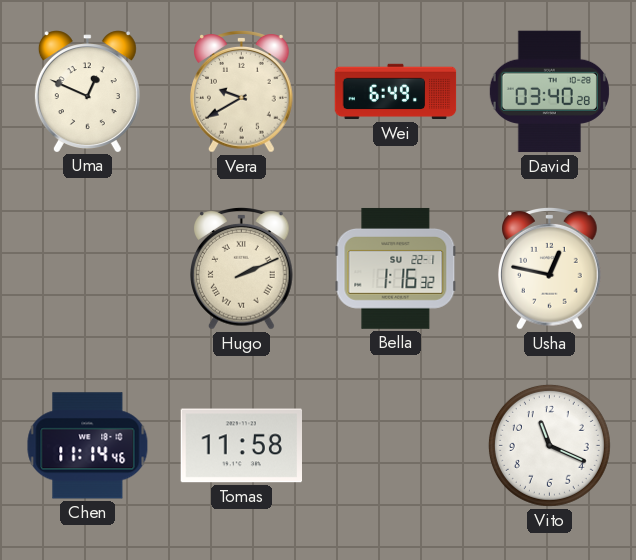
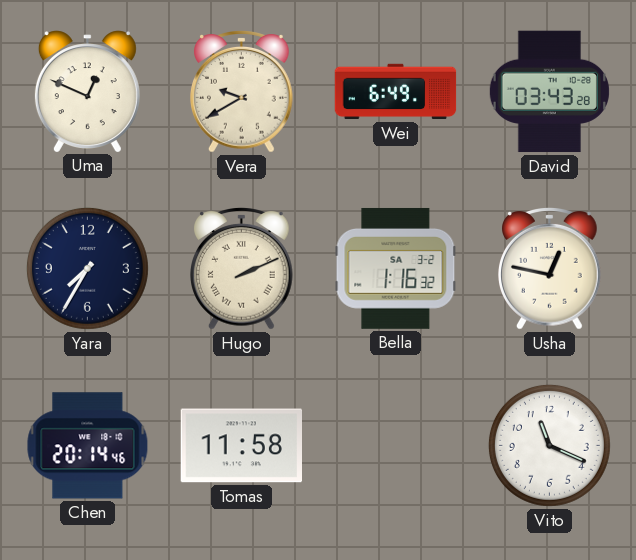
David: 03:40 -> 03:43 (549, 92)
Yara: none -> 7:35 (87, 268)
Bella date: SU 22-1 -> SA 3-2 (396, 268)
Chen: 11:14 -> 20:14 (88, 446)
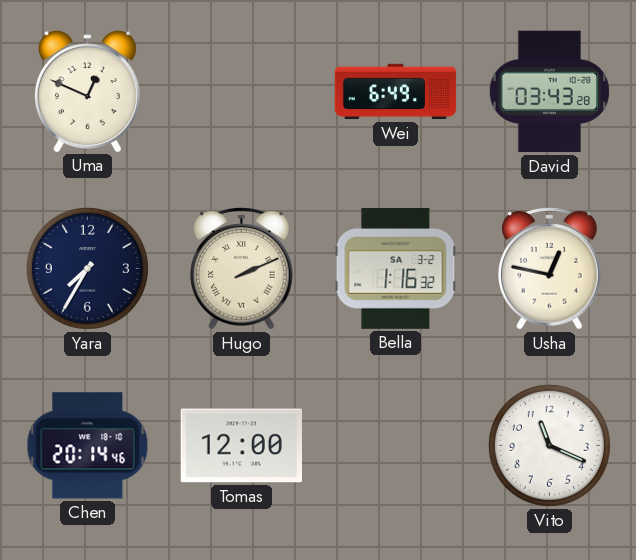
Vera: 9:40 -> none (242, 92)
Tomas: 11:58 -> 12:00 (241, 446)
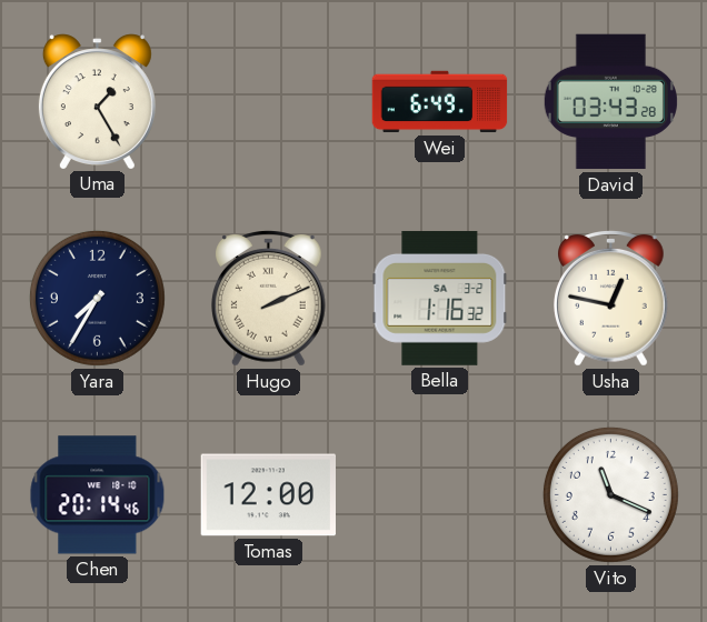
Uma: 12:49 -> 1:25 (97, 101)
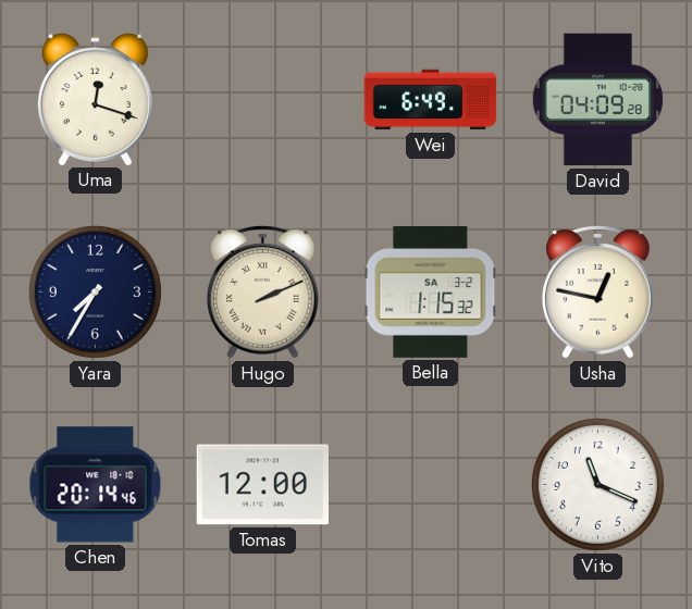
Uma: 1:25 -> 12:18 (95, 99)
David: 03:43 -> 04:09 (597, 100)
Bella: 1:16 -> 1:15 (431, 291)
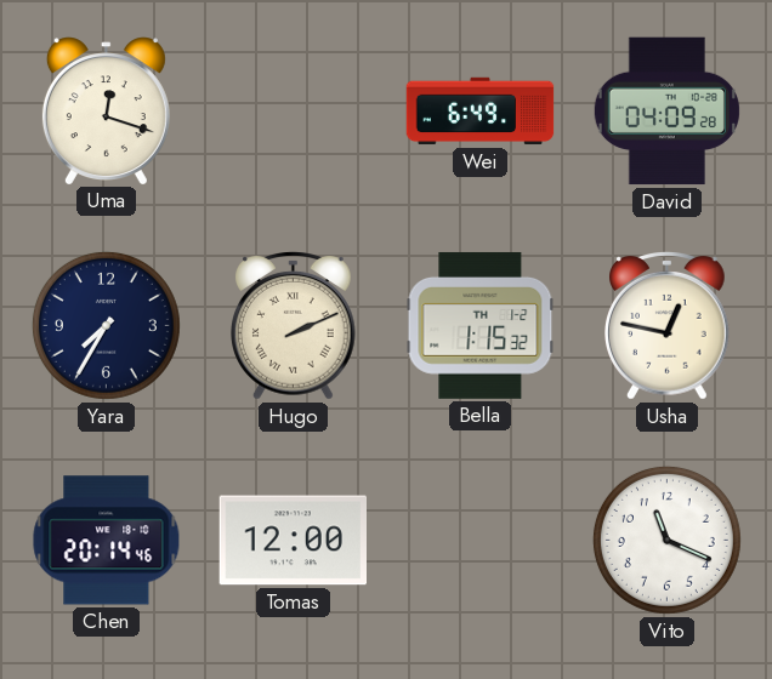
Bella date: SA 3-2 -> TH 1-2 (481, 325)
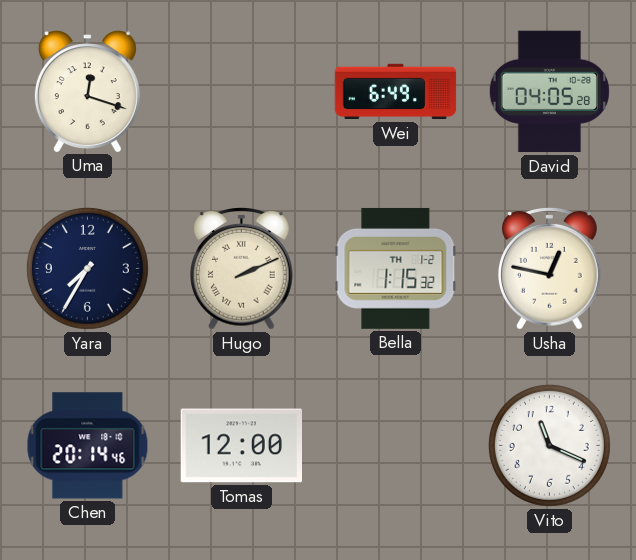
David: 04:09 -> 04:05 (549, 92)
